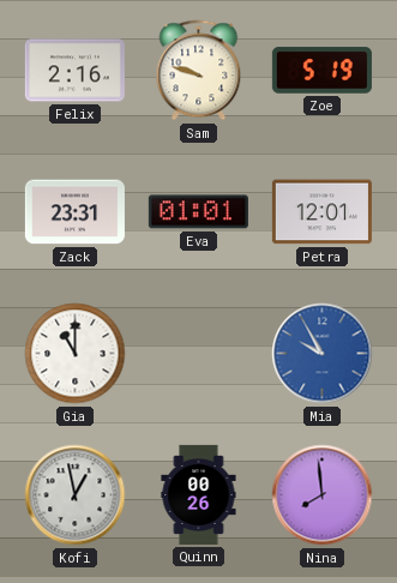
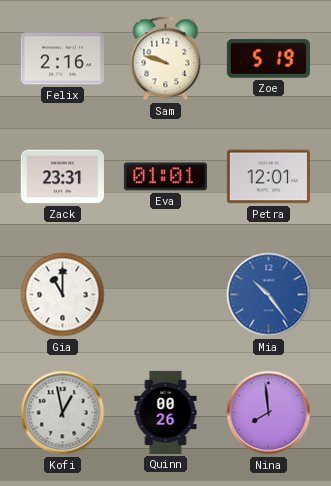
Mia: 9:55 -> 10:24 (269, 295)
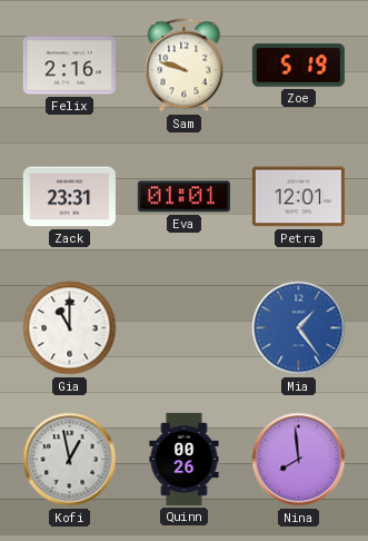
Mia: 10:24 -> 1:24 (299, 328)
